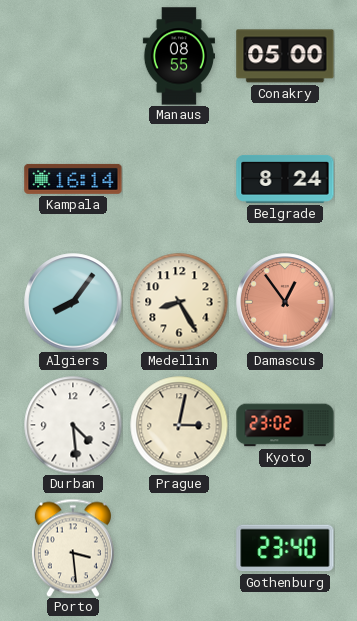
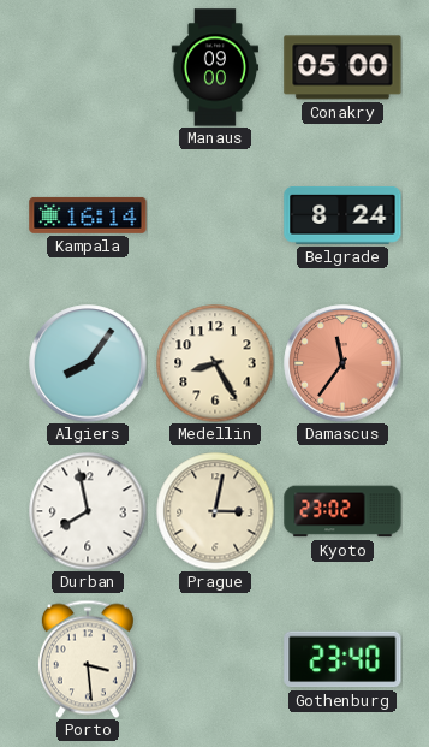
Manaus: 08:55 -> 09:00 (215, 67)
Damascus: 12:54 -> 11:36 (342, 363)
Durban: 4:29 -> 7:58 (88, 511)
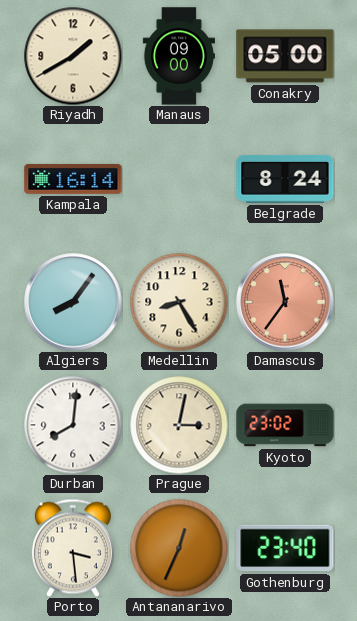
Riyadh: none -> 1:40 (73, 56)
Durban: 7:58 -> 8:01 (73, 425)
Antananarivo: none -> 12:34 (179, 548)
